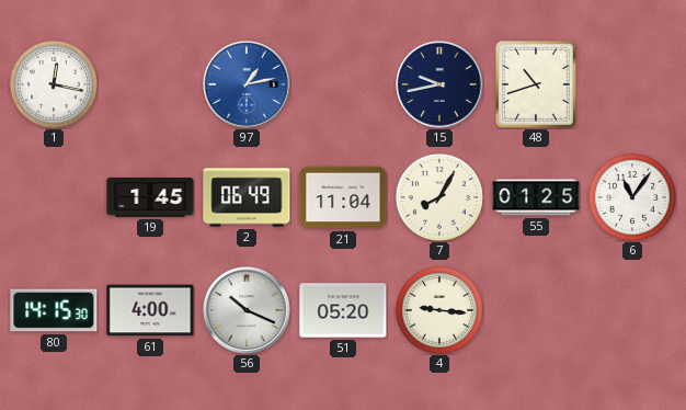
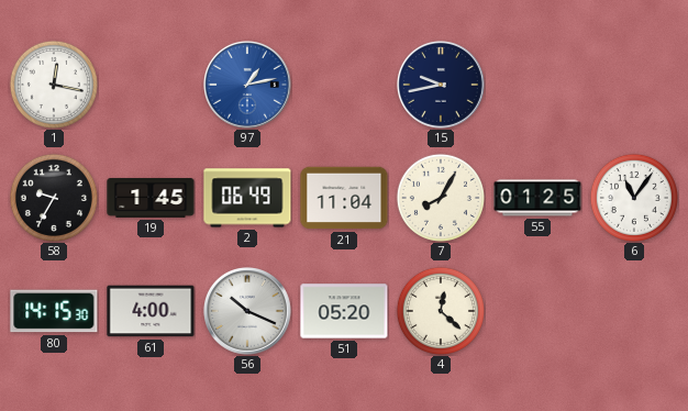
48: 10:42 -> none (536, 84)
58: none -> 9:35 (54, 198)
4: 9:16 -> 12:22 (441, 311)
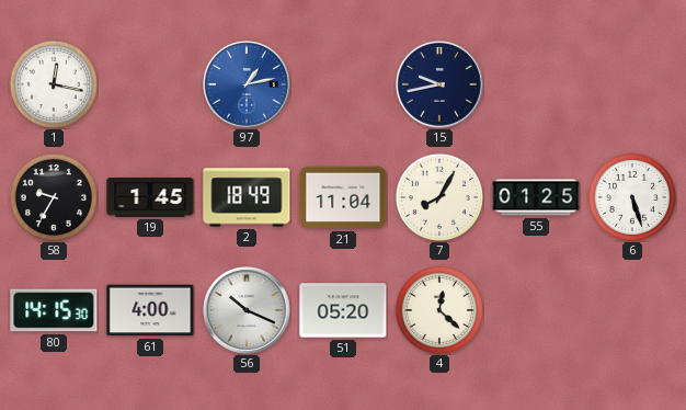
2: 06:49 -> 18:49 (247, 197)
6: 11:06 -> 5:27 (632, 197)
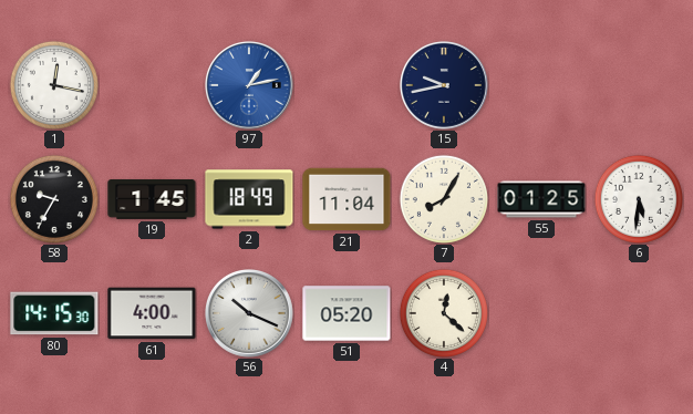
6: 5:27 -> 5:31 (639, 199)
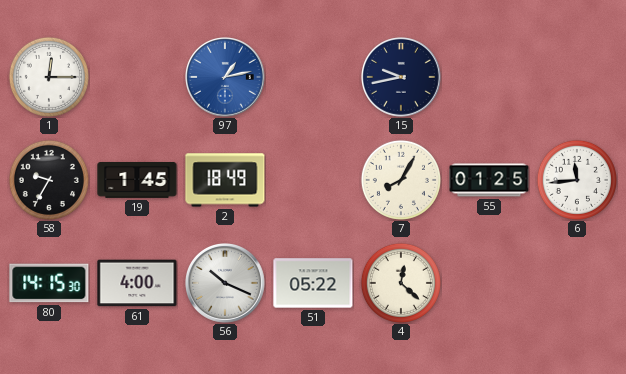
1: 12:17 -> 12:15 (49, 77)
21: 11:04 -> none (346, 199)
6: 5:31 -> 11:44 (577, 180)
51: 05:20 -> 05:22 (313, 283)
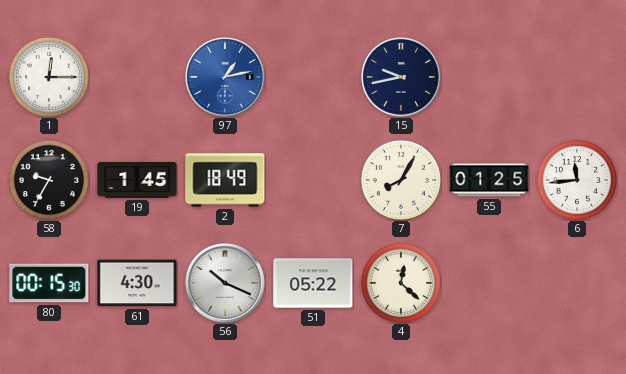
80: 14:15 -> 00:15 (49, 283)
61: 4:00 -> 4:30 (137, 283)
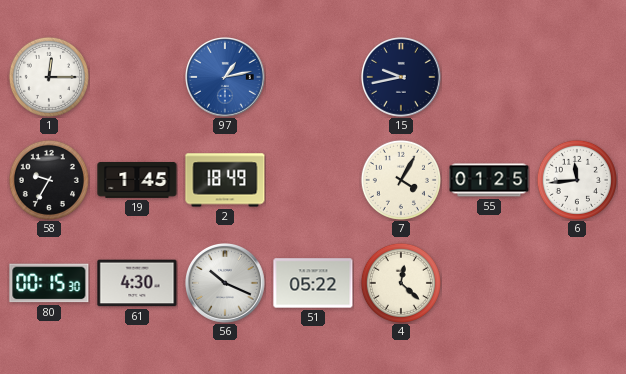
7: 8:05 -> 4:05 (401, 180)
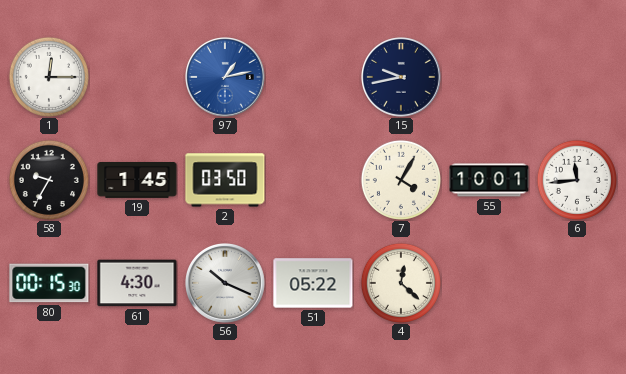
2: 18:49 -> 03:50 (225, 180)
55: 01:25 -> 10:01 (489, 180)
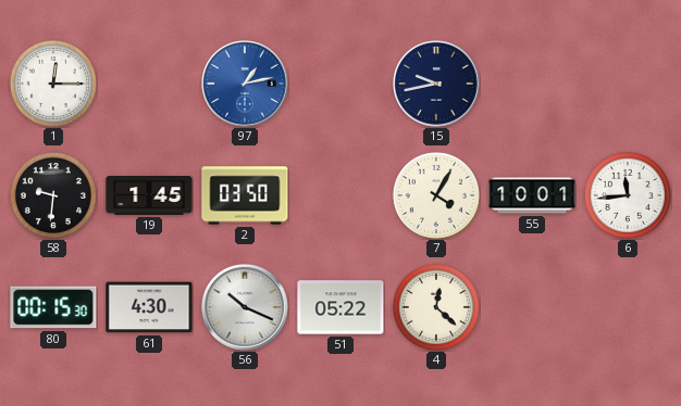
58: 9:35 -> 9:31 (53, 195)
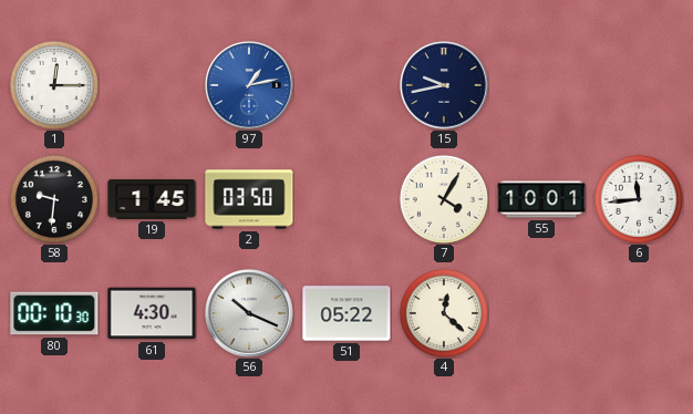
80: 00:15 -> 00:10 (54, 313)
